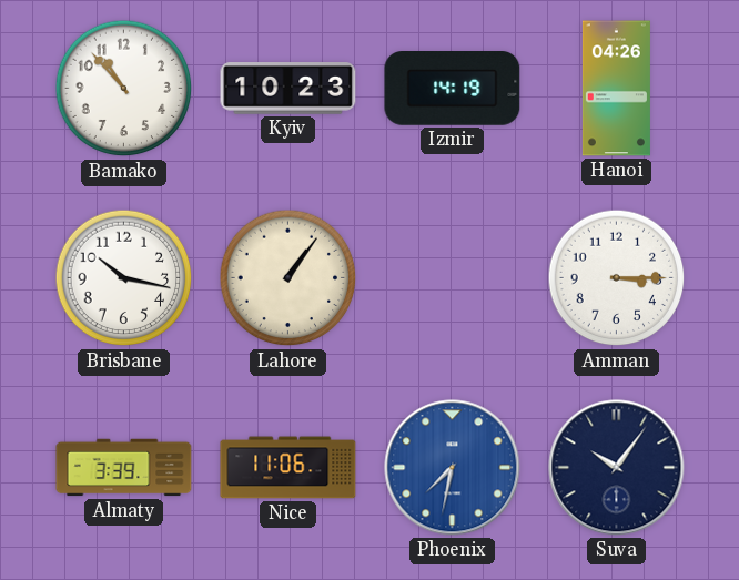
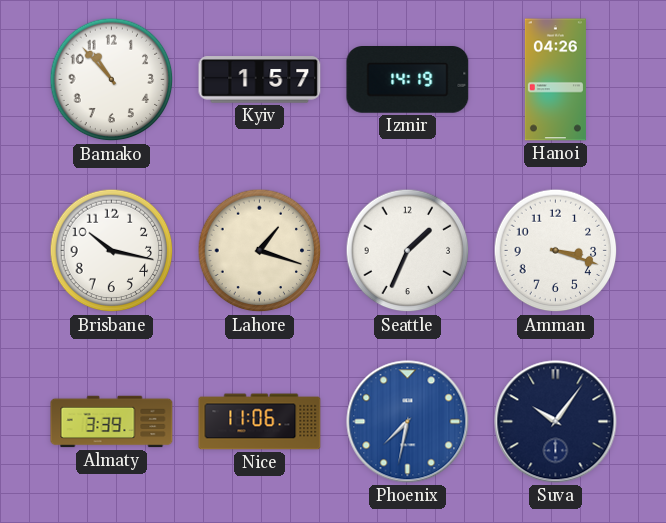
Kyiv: 10:23 -> 1:57 (260, 80)
Lahore: 1:06 -> 1:18 (260, 251)
Seattle: none -> 1:34 (408, 251)
Amman: 3:15 -> 3:18 (556, 251)
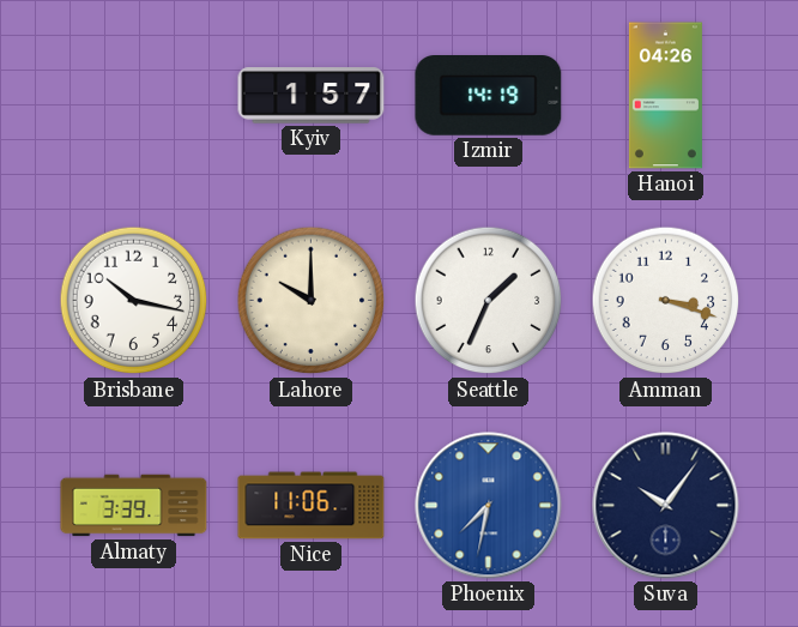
Bamako: 10:53 -> none (112, 80)
Lahore: 1:18 -> 10:00 (312, 301)
